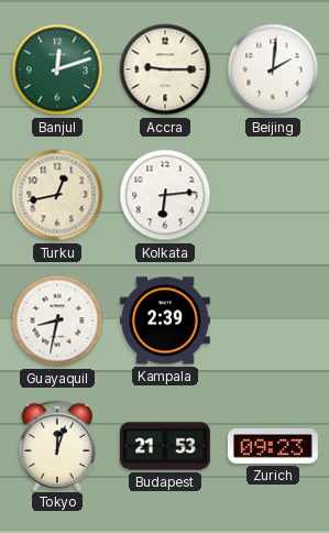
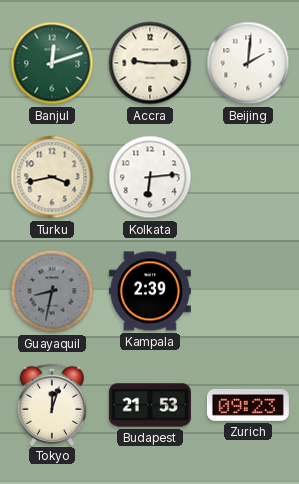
Turku: 12:43 -> 3:43 (52, 177)
Guayaquil dial: white -> grey (52, 291)
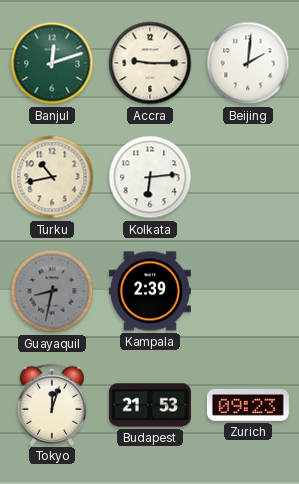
Turku: 3:43 -> 10:43 (52, 177)
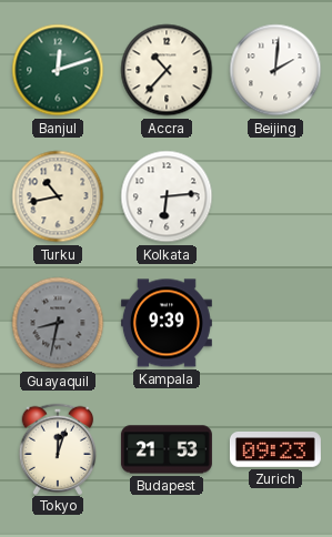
Accra: 9:15 -> 10:37 (167, 70)
Kampala: 2:39 -> 9:39 (167, 323)
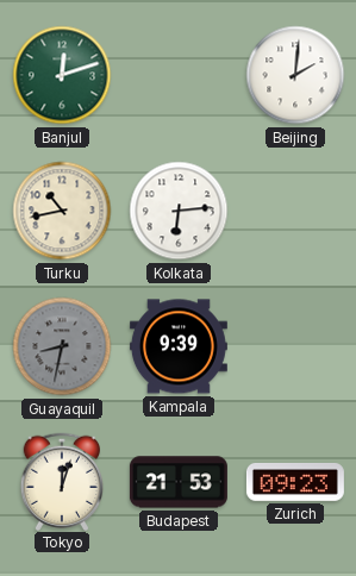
Accra: 10:37 -> none (167, 70)
